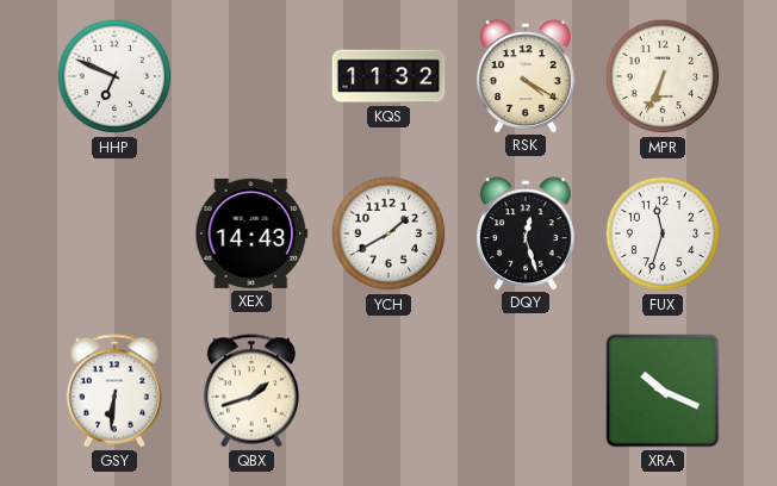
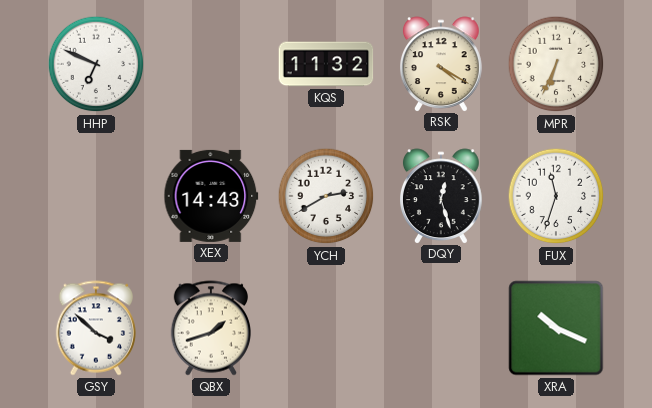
YCH: 1:40 -> 2:40 (326, 196)
GSY: 6:31 -> 3:52 (96, 328)
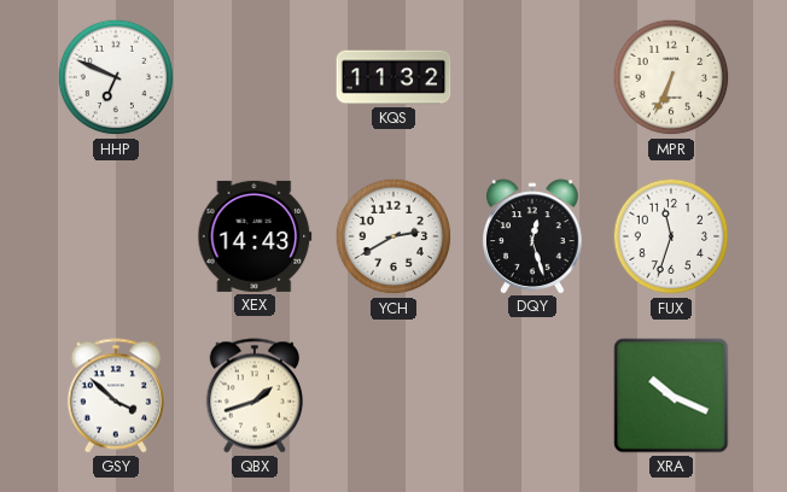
RSK: 4:20 -> none (442, 64)
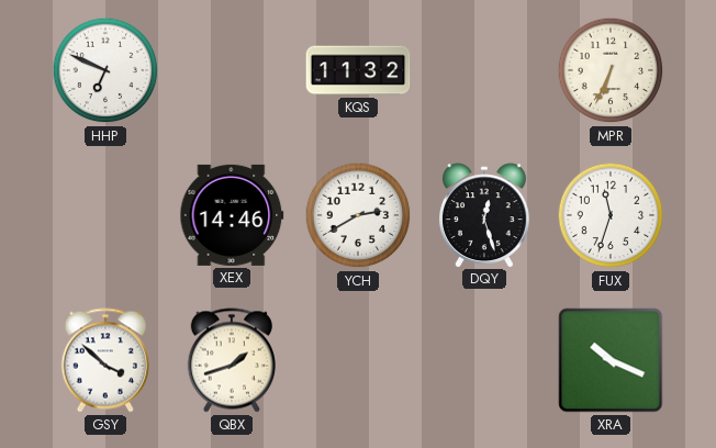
XEX: 14:43 -> 14:46 (232, 215)
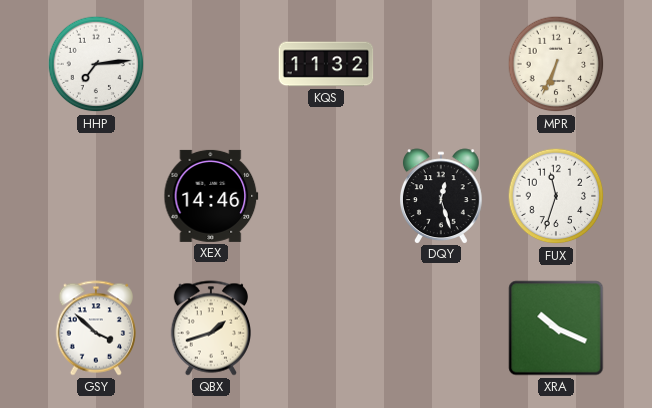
HHP: 6:49 -> 7:14 (96, 64)
YCH: 2:40 -> none (358, 215)
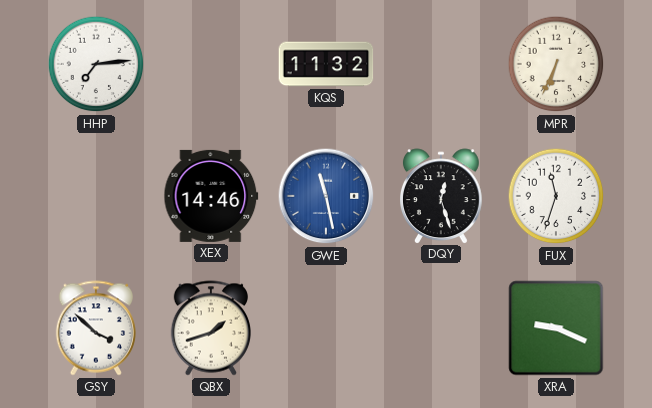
GWE: none -> 11:28 (326, 196)
XRA: 10:19 -> 9:19 (556, 328)
